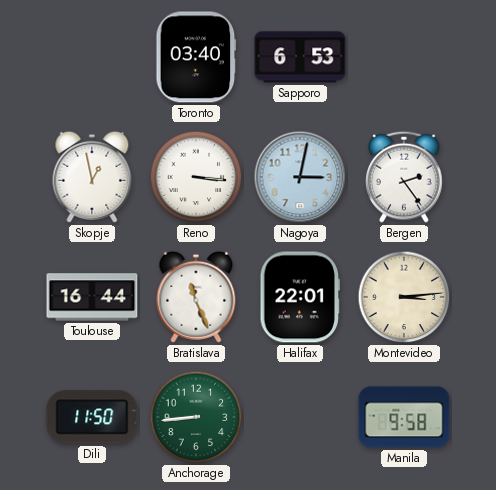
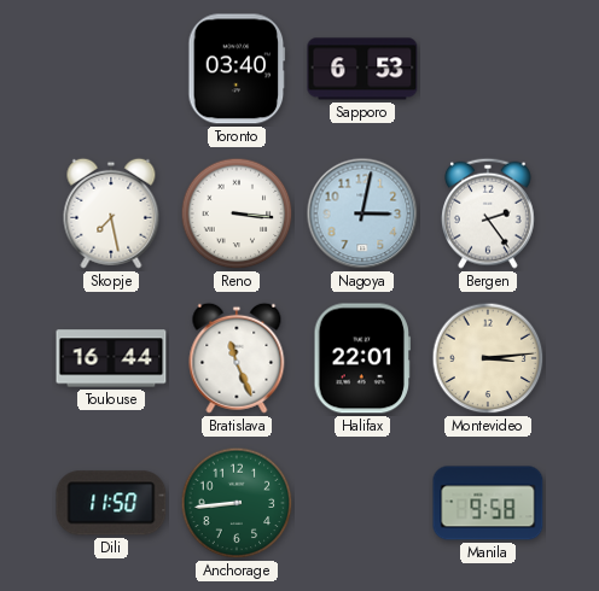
Skopje: 12:58 -> 7:28 (111, 213)
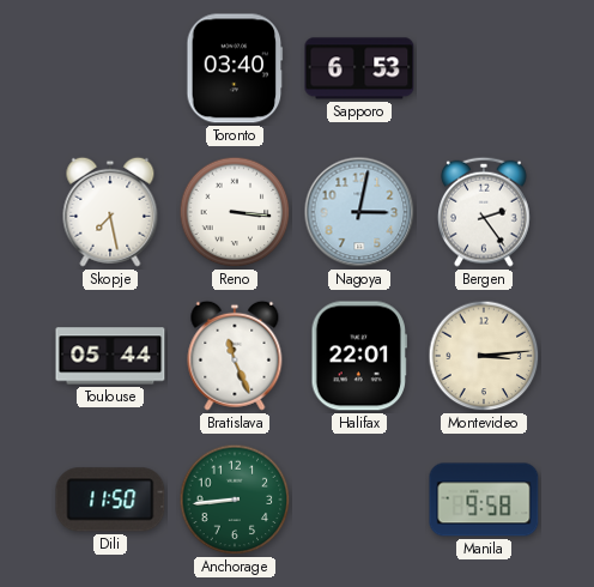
Toulouse: 16:44 -> 05:44 (110, 356)
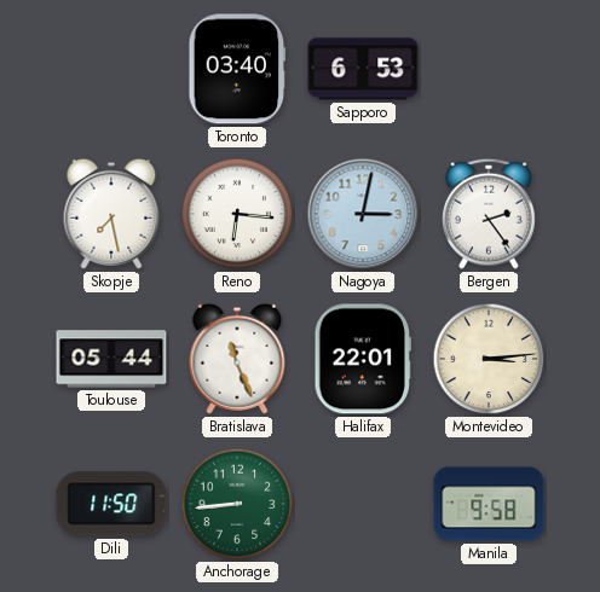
Reno: 3:16 -> 6:16 (237, 214)
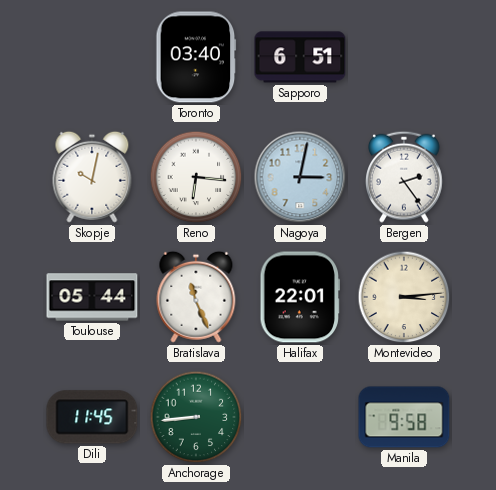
Sapporo: 6:53 -> 6:51 (300, 57)
Skopje: 7:28 -> 10:02 (92, 177)
Dili: 11:50 -> 11:45 (92, 417)
